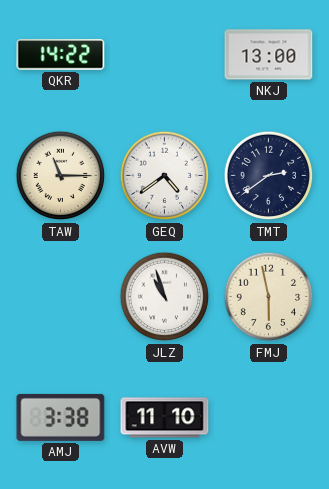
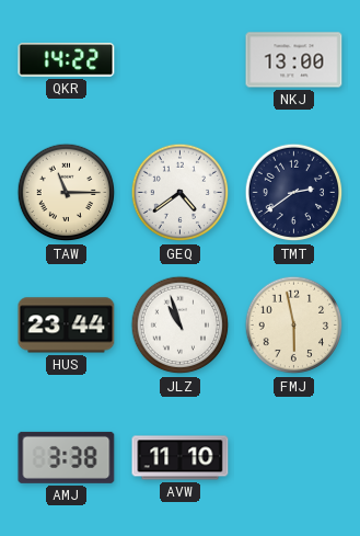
HUS: none -> 23:44 (67, 326)
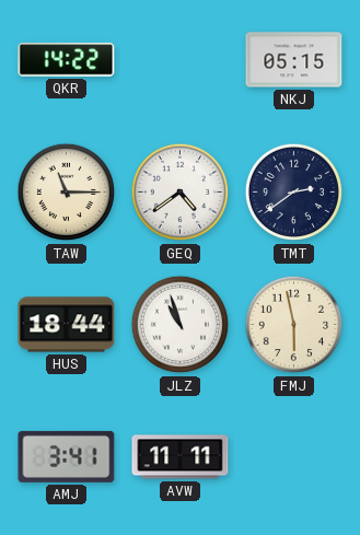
NKJ: 13:00 -> 05:15 (294, 60)
HUS: 23:44 -> 18:44 (67, 325)
AMJ: 3:38 -> 3:41 (67, 456)
AVW: 11:10 -> 11:11 (181, 457)
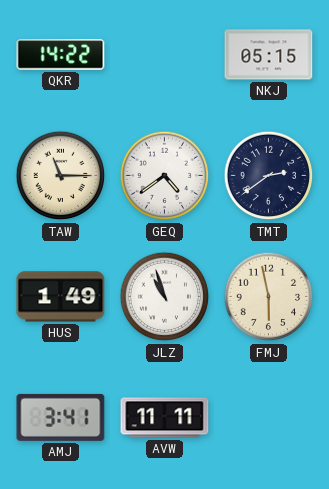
HUS: 18:44 -> 1:49 (61, 297)
